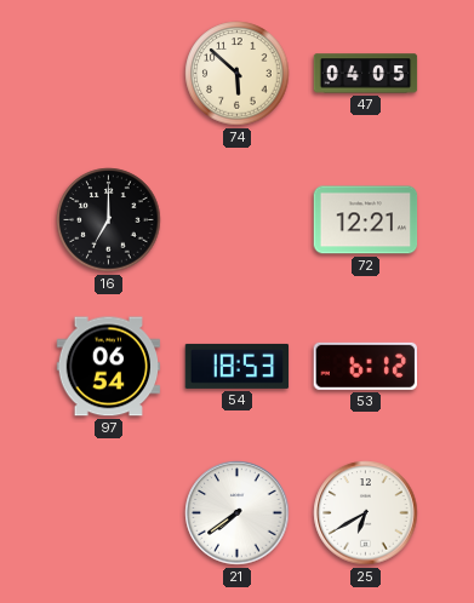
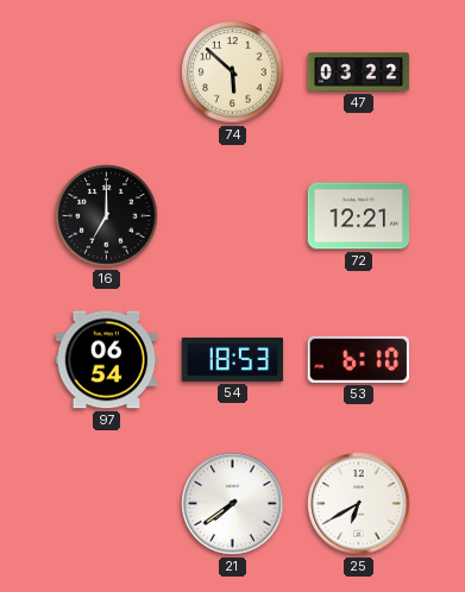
47: 04:05 -> 03:22 (359, 73)
53: 6:12 -> 6:10 (358, 359)
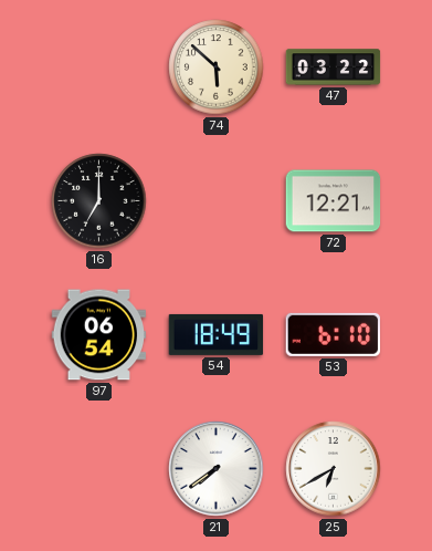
54: 18:53 -> 18:49 (217, 334)
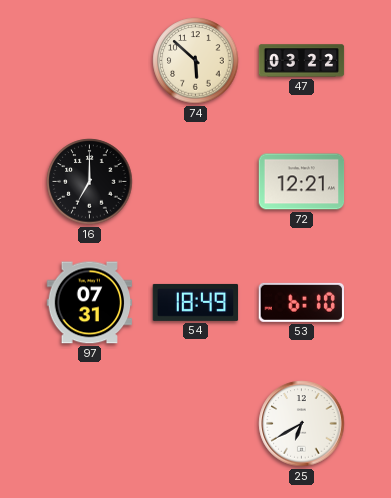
97: 06:54 -> 07:31 (90, 303)
21: 7:39 -> none (217, 469)
